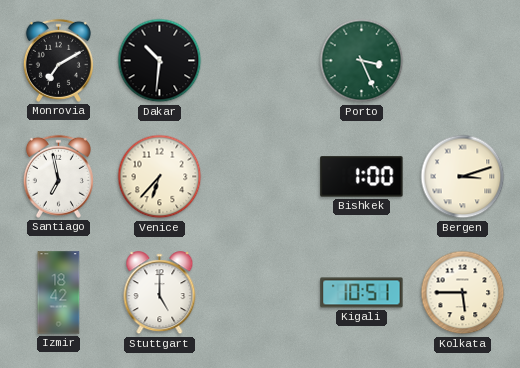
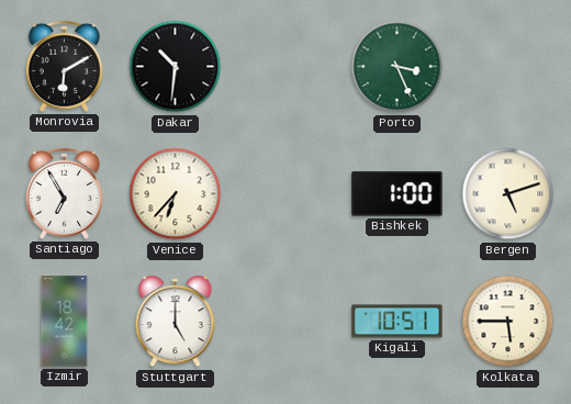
Monrovia: 7:10 -> 6:10 (64, 66)
Santiago: 6:58 -> 6:55 (64, 193)
Bergen: 3:12 -> 5:12 (508, 194)
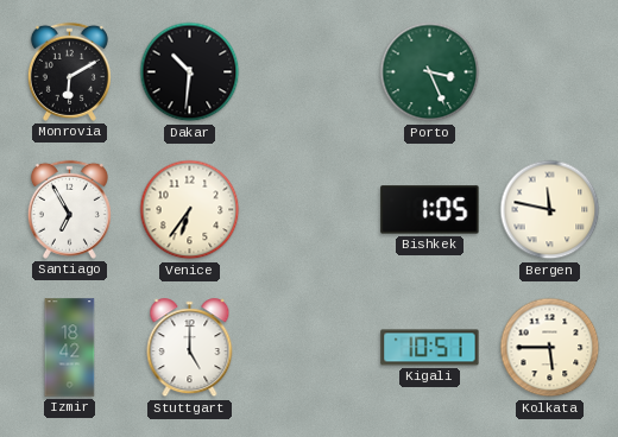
Venice: 6:37 -> 6:36 (190, 210)
Bishkek: 1:00 -> 1:05 (430, 210)
Bergen: 5:12 -> 11:47 (550, 210)
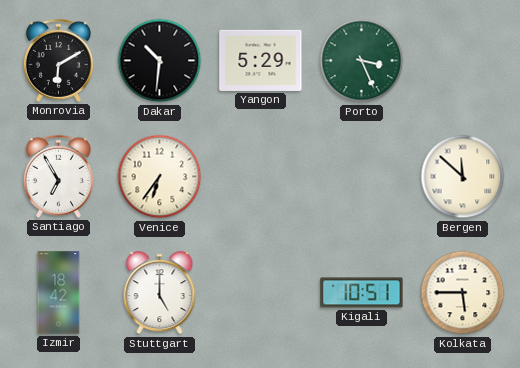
Yangon: none -> 5:29 (261, 60)
Bishkek: 1:05 -> none (430, 210)
Bergen: 11:47 -> 11:52 (463, 177)
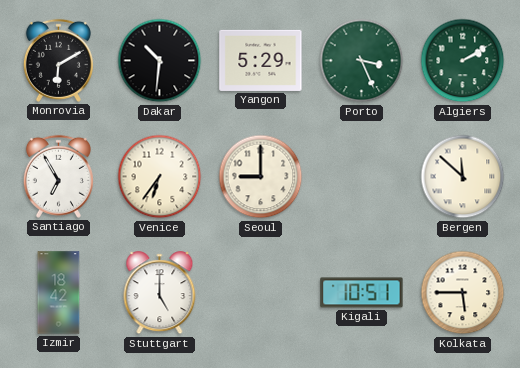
Algiers: none -> 2:10 (463, 61)
Seoul: none -> 9:00 (261, 177)
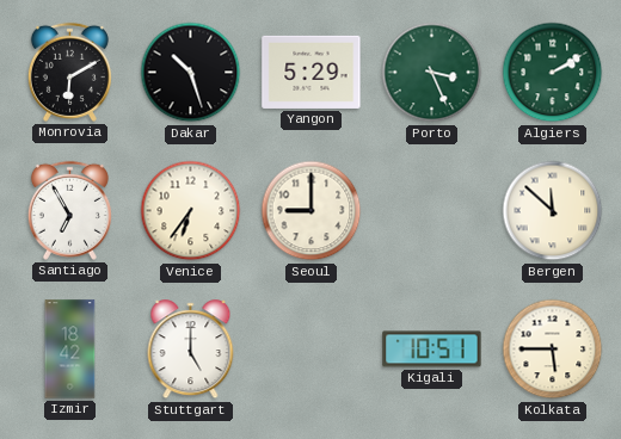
Dakar: 10:31 -> 10:27 (191, 73)
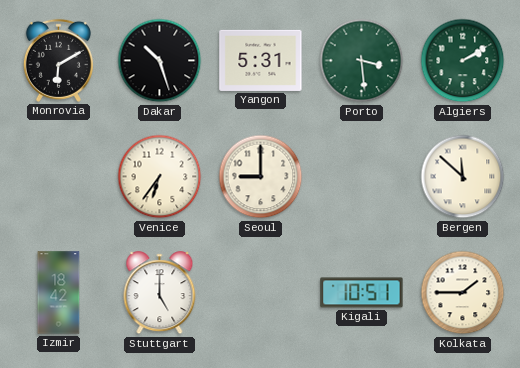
Yangon: 5:29 -> 5:31 (261, 60)
Porto: 3:26 -> 3:29 (362, 61)
Santiago: 6:55 -> none (69, 210)
Kolkata: 5:45 -> 1:45 (463, 293)
